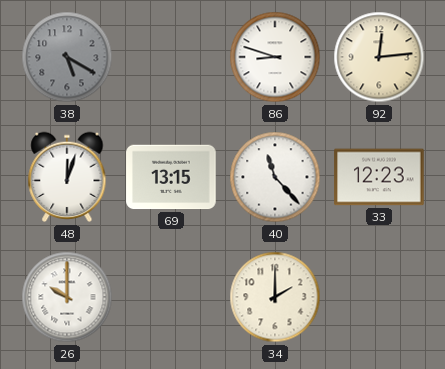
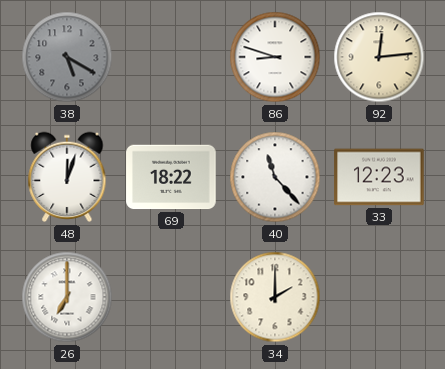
69: 13:15 -> 18:22 (171, 177)
26: 10:00 -> 7:00 (67, 297)
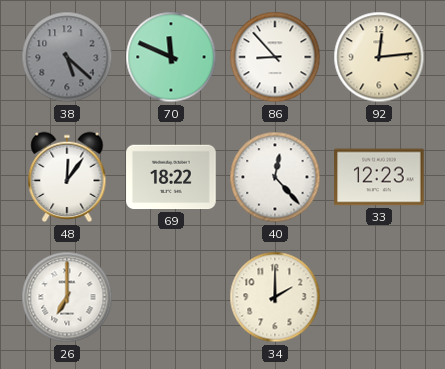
38: 5:20 -> 5:22 (67, 57)
70: none -> 11:49 (171, 57)
86: 8:48 -> 8:53 (275, 57)
48: 12:03 -> 12:06 (67, 177)
40: 11:23 -> 12:23 (275, 177)
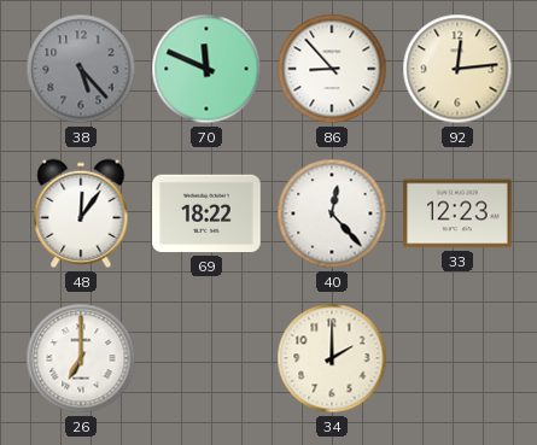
38: 5:22 -> 5:23 (81, 69)
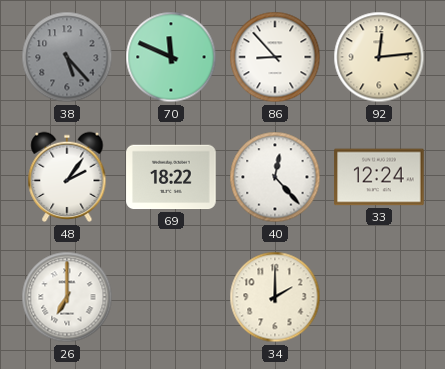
48: 12:06 -> 2:06 (67, 177)
33: 12:23 -> 12:24 (379, 177)
